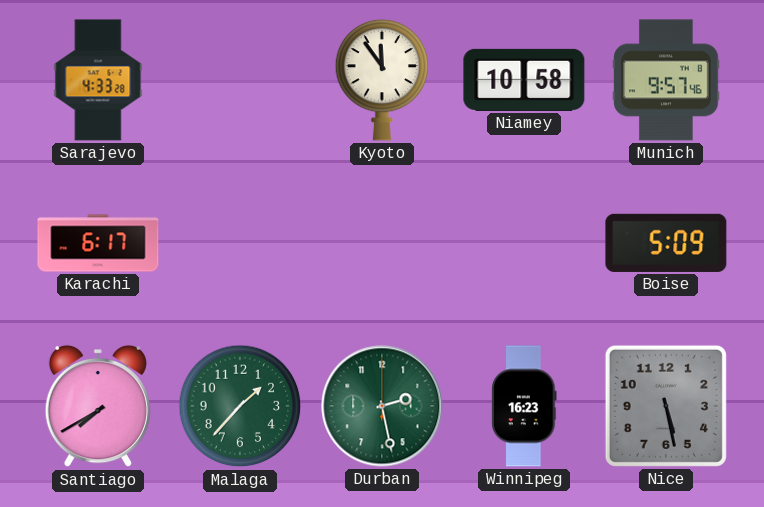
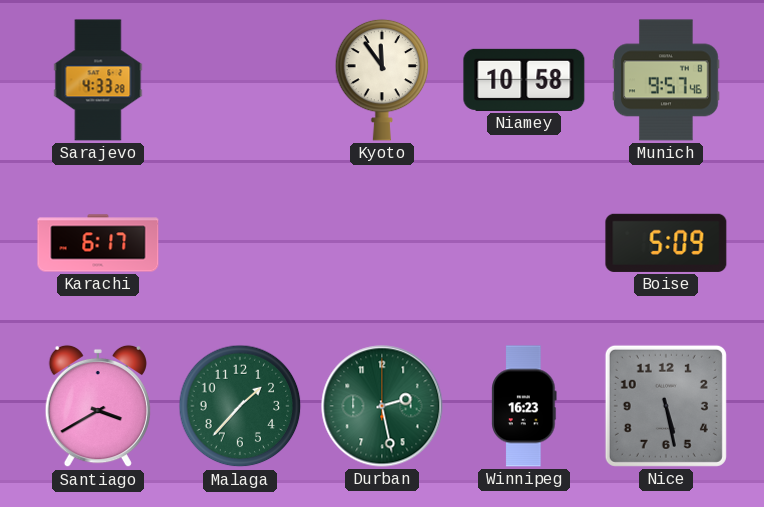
Santiago: 7:40 -> 3:40 (98, 406)
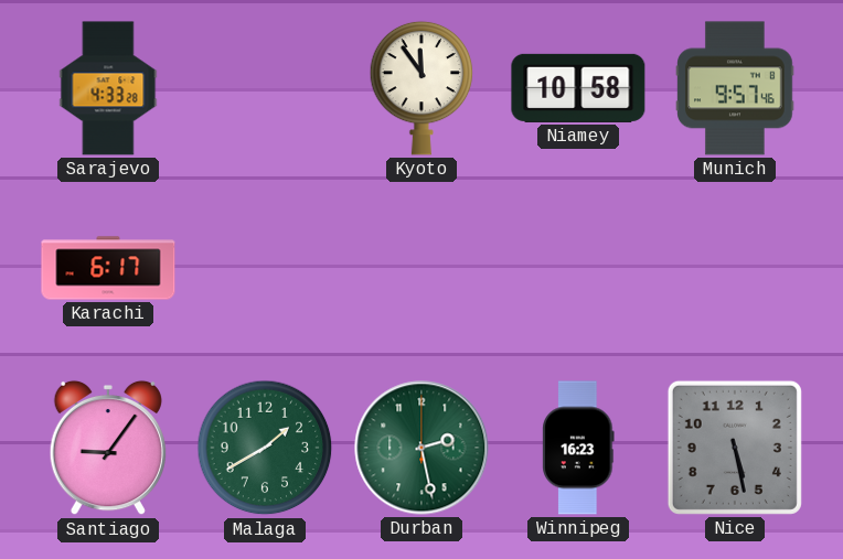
Boise: 5:09 -> none (666, 243)
Santiago: 3:40 -> 9:06 (108, 448)
Malaga: 1:37 -> 1:40 (265, 448)
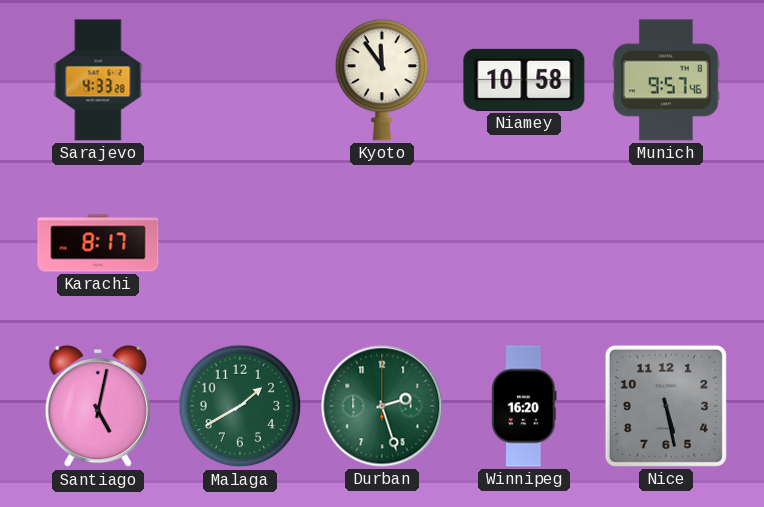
Karachi: 6:17 -> 8:17 (98, 243)
Santiago: 9:06 -> 5:02 (98, 406)
Durban: 2:28 -> 2:27 (382, 406)
Winnipeg: 16:23 -> 16:20 (524, 406)
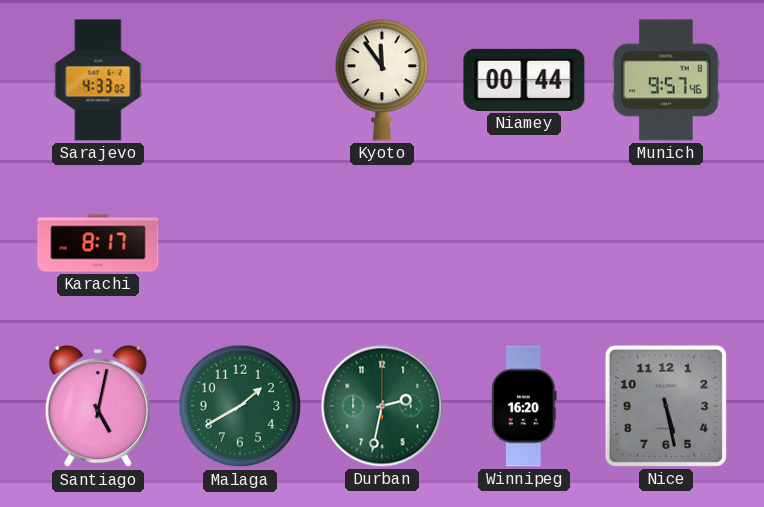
Sarajevo: 4:33:28 -> 4:33:02 (98, 80)
Niamey: 10:58 -> 00:44 (524, 80)
Durban: 2:27 -> 2:32 (382, 406)
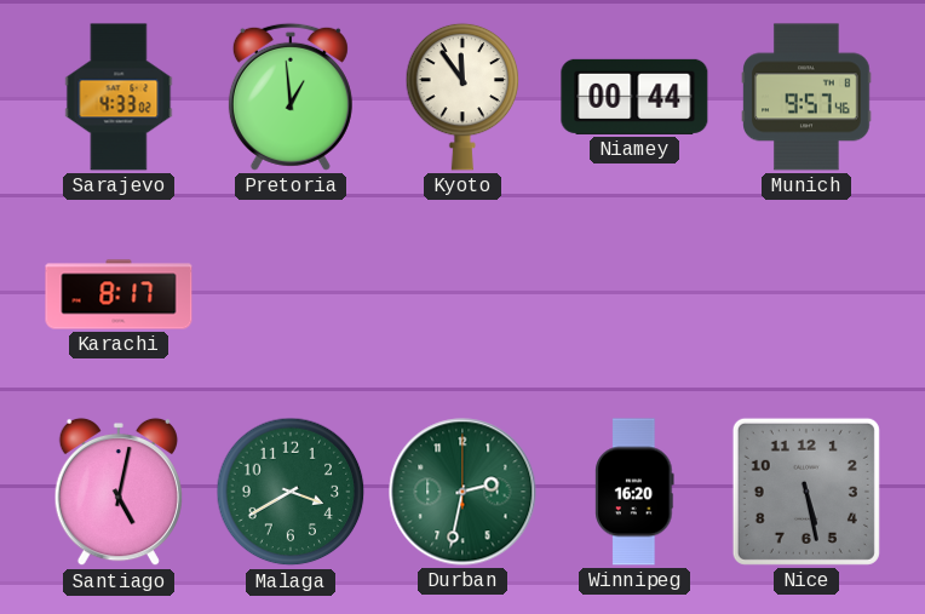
Pretoria: none -> 12:59 (291, 97)
Malaga: 1:40 -> 3:40 (291, 492)
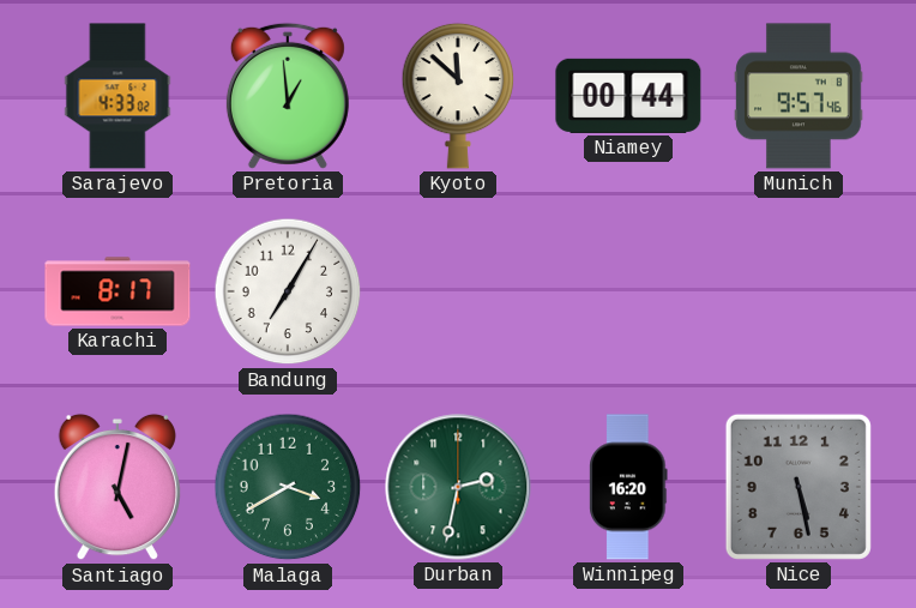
Kyoto: 11:54 -> 11:52 (458, 96)
Bandung: none -> 7:05 (288, 291)
